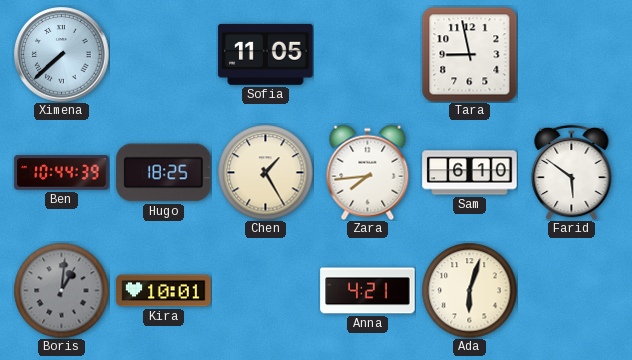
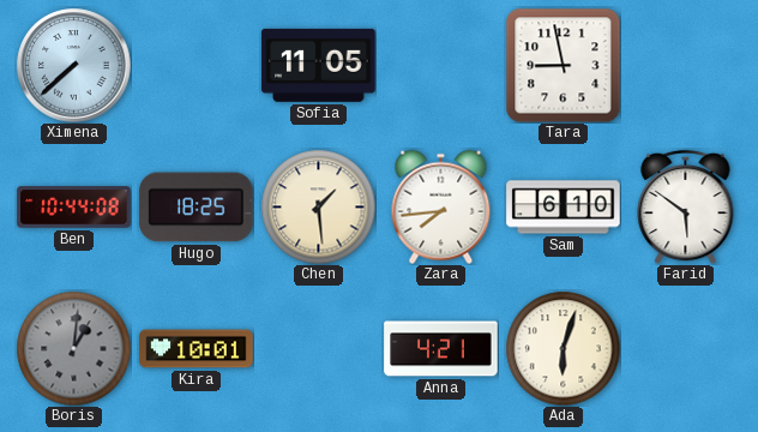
Ben: 10:44:39 -> 10:44:08 (74, 208)
Chen: 1:25 -> 1:29 (318, 206)
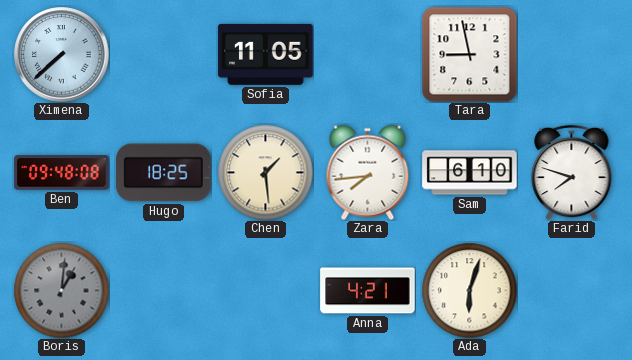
Ben: 10:44 -> 09:48 (62, 173)
Farid: 5:51 -> 7:48 (572, 172)
Kira: 10:01 -> none (197, 349)
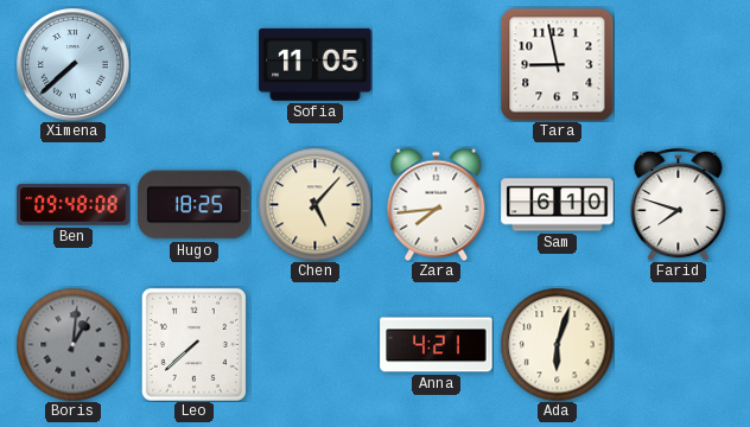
Chen: 1:29 -> 5:07 (314, 204)
Leo: none -> 7:38 (193, 344)
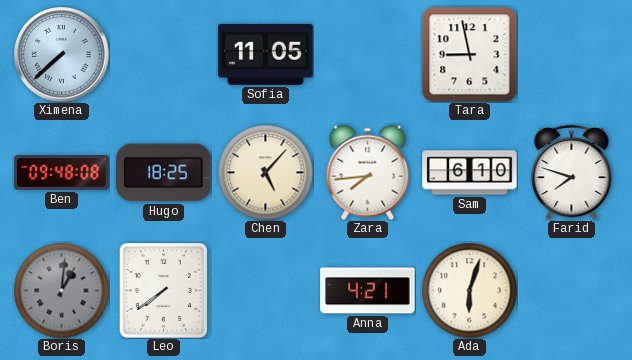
Leo: 7:38 -> 7:39 (163, 290)
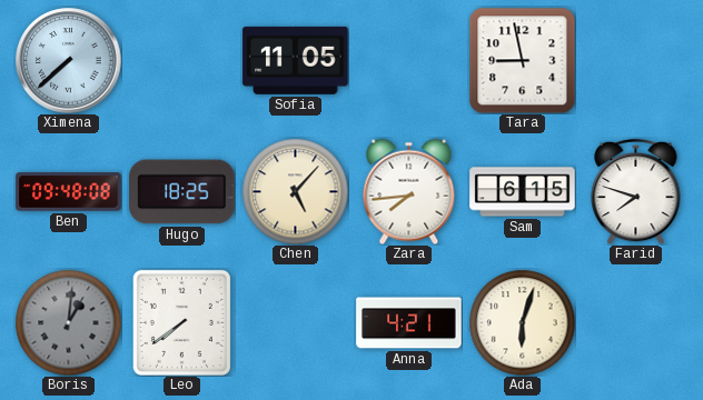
Sam: 6:10 -> 6:15 (523, 192)
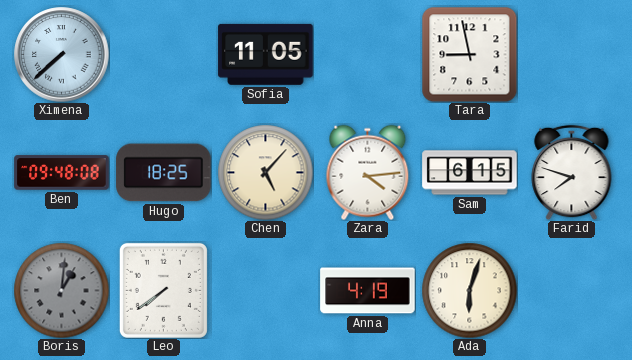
Zara: 7:44 -> 4:14 (368, 172)
Anna: 4:21 -> 4:19 (368, 291)
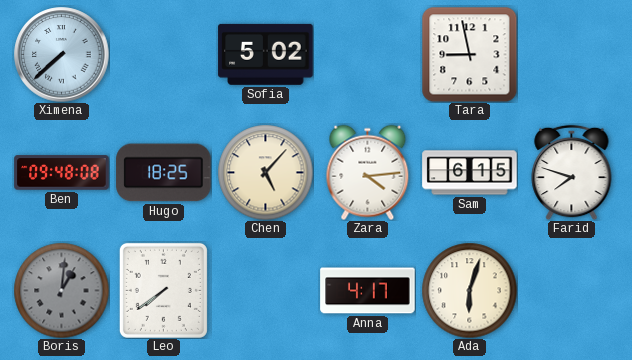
Sofia: 11:05 -> 5:02 (266, 54)
Anna: 4:19 -> 4:17 (368, 291)
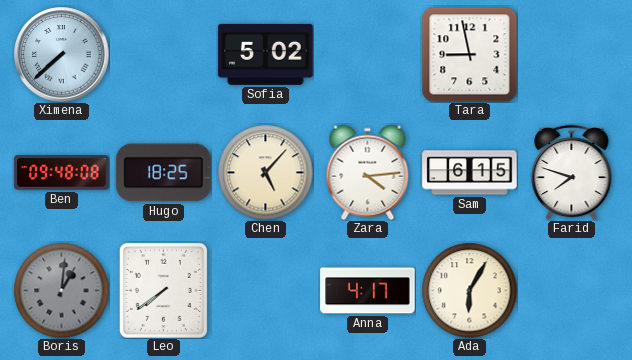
Ada: 6:03 -> 6:05 (469, 290)
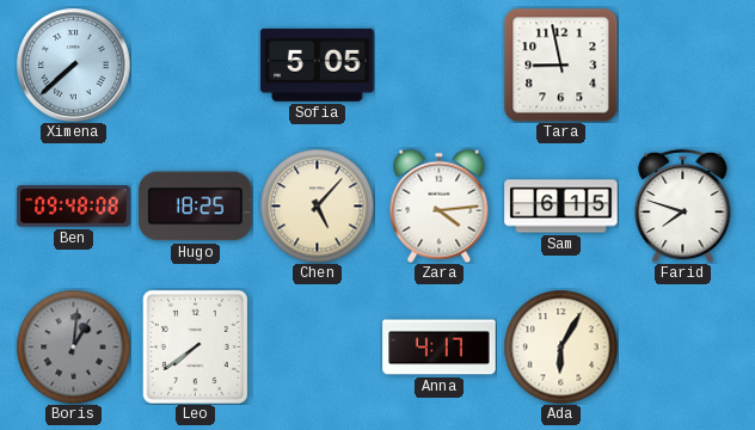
Sofia: 5:02 -> 5:05 (318, 64)
